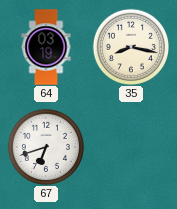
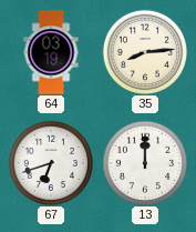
35: 8:17 -> 8:14 (144, 51)
13: none -> 12:00 (144, 162)
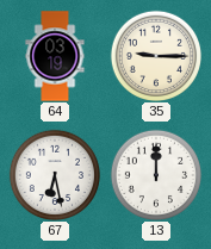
35: 8:14 -> 9:15 (155, 55)
67: 6:42 -> 6:28 (54, 174)
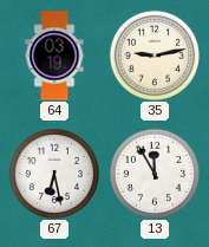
35: 9:15 -> 9:13 (154, 54)
13: 12:00 -> 11:55 (154, 173)
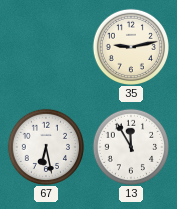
64: 03:19 -> none (54, 56)
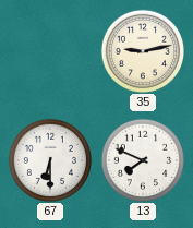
67: 6:28 -> 6:30 (49, 159)
13: 11:55 -> 7:49 (142, 159)
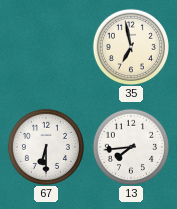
35: 9:13 -> 6:58 (130, 46)
13: 7:49 -> 7:44 (130, 146)
